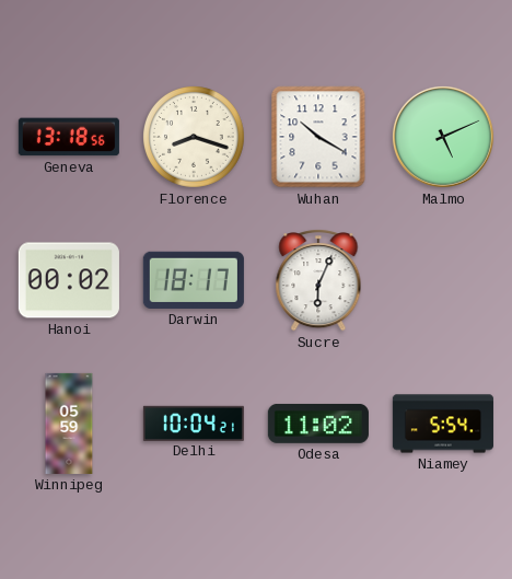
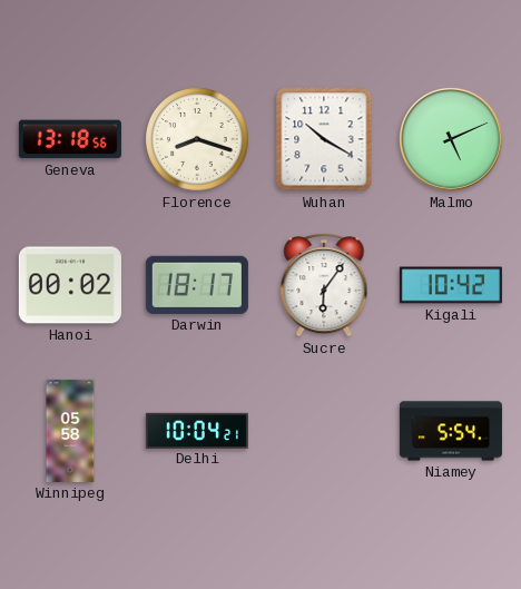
Sucre: 6:04 -> 6:06 (324, 285)
Kigali: none -> 10:42 (451, 285)
Winnipeg: 05:59 -> 05:58 (70, 431)
Odesa: 11:02 -> none (318, 424)
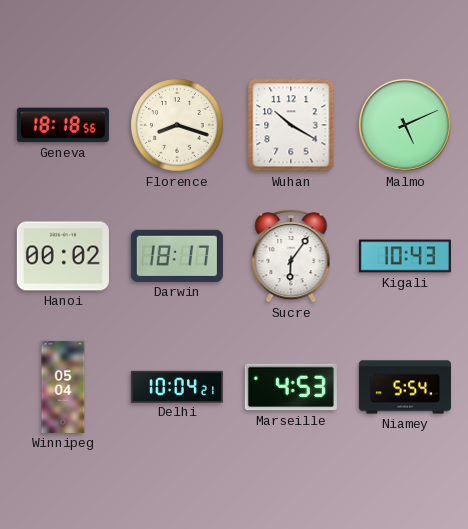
Geneva: 13:18 -> 18:18 (63, 125)
Kigali: 10:42 -> 10:43 (405, 256)
Winnipeg: 05:58 -> 05:04 (63, 387)
Marseille: none -> 4:53 (291, 387)
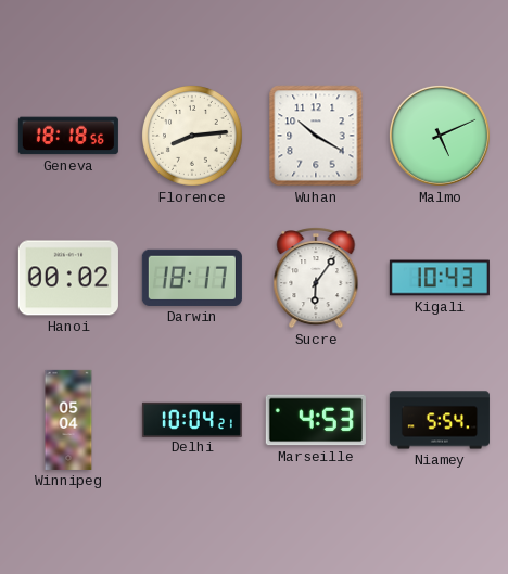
Florence: 8:18 -> 8:14 (193, 137)
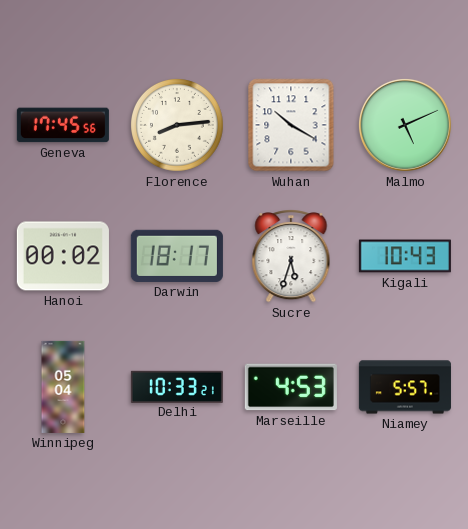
Geneva: 18:18 -> 17:45 (63, 125)
Sucre: 6:06 -> 5:33 (291, 256)
Delhi: 10:04 -> 10:33 (177, 386)
Niamey: 5:54 -> 5:57 (405, 387)
